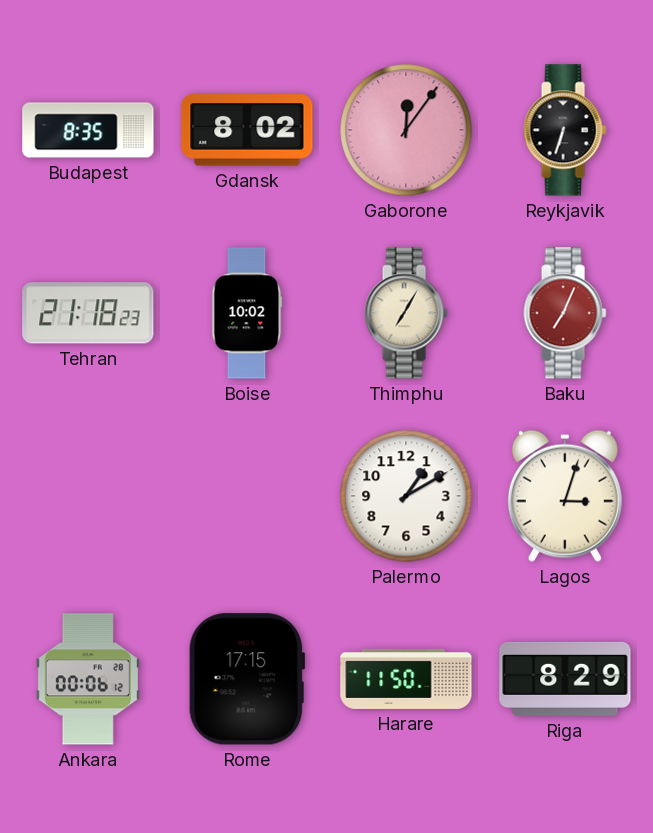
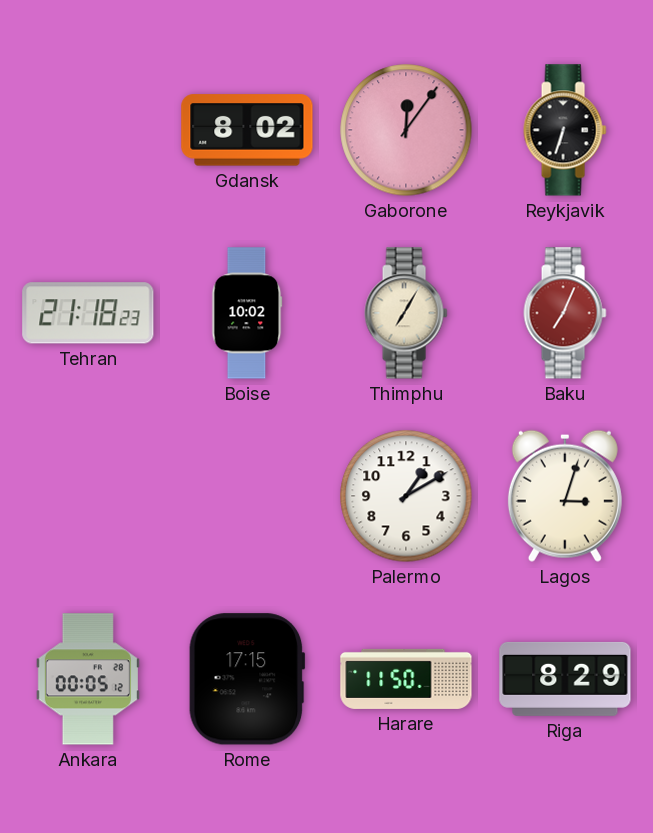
Budapest: 8:35 -> none (88, 130)
Ankara: 00:06 -> 00:05 (88, 679)
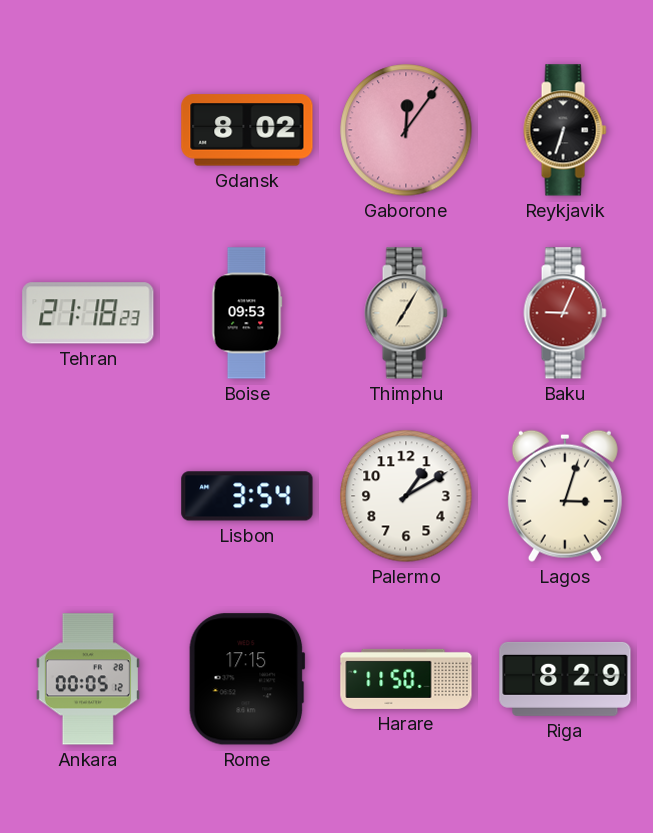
Boise: 10:02 -> 09:53 (247, 313)
Baku: 7:04 -> 9:04 (565, 313)
Lisbon: none -> 3:54 (247, 496)
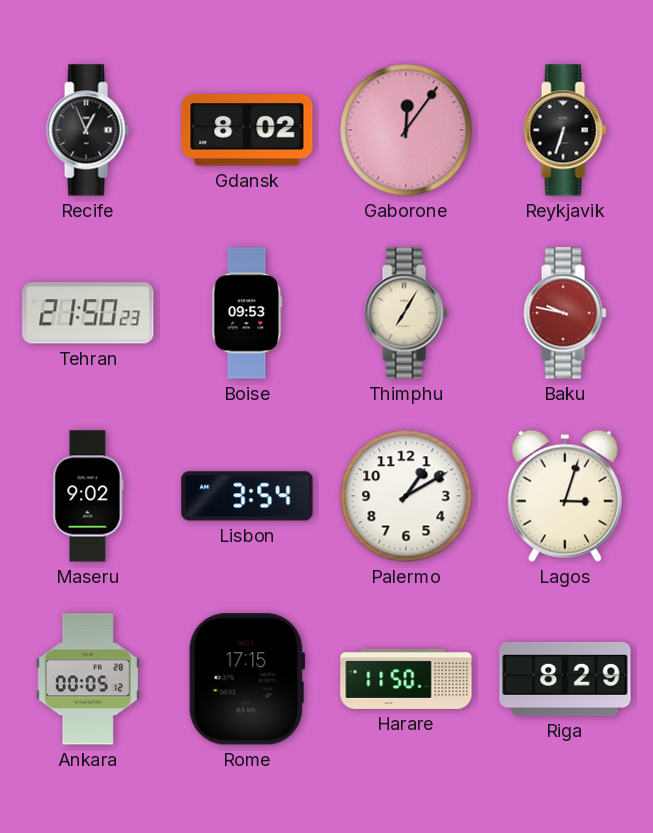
Recife: none -> 12:56 (88, 130)
Tehran: 21:18 -> 21:50 (88, 313)
Baku: 9:04 -> 9:47 (565, 313)
Maseru: none -> 9:02 (88, 496)
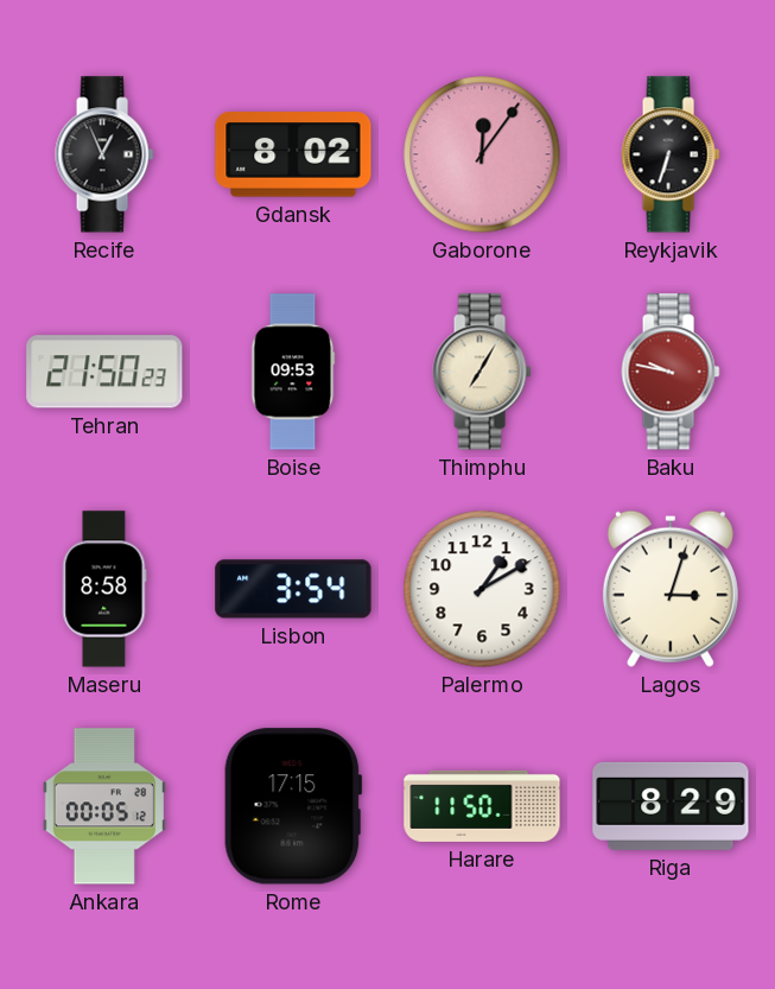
Maseru: 9:02 -> 8:58 (104, 589)
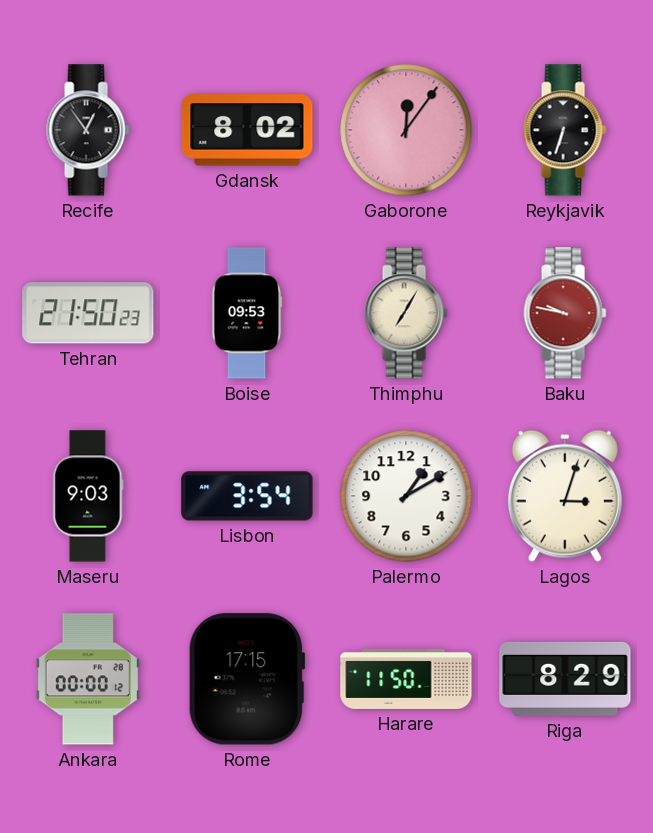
Recife: 12:56 -> 12:54 (88, 130)
Maseru: 8:58 -> 9:03 (88, 496)
Ankara: 00:05 -> 00:00 (88, 679)
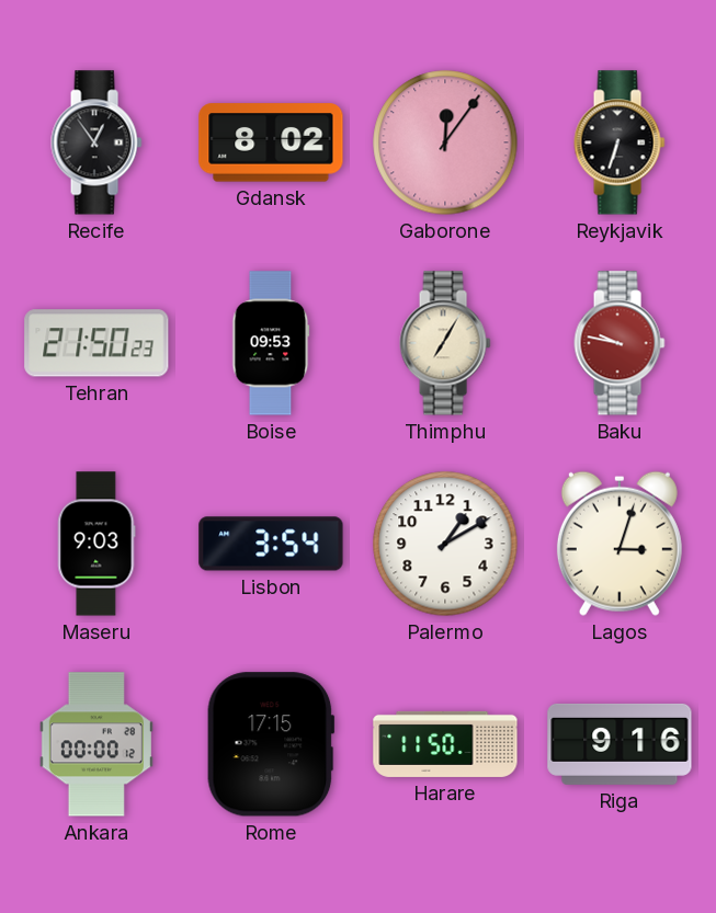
Riga: 8:29 -> 9:16 (620, 744)
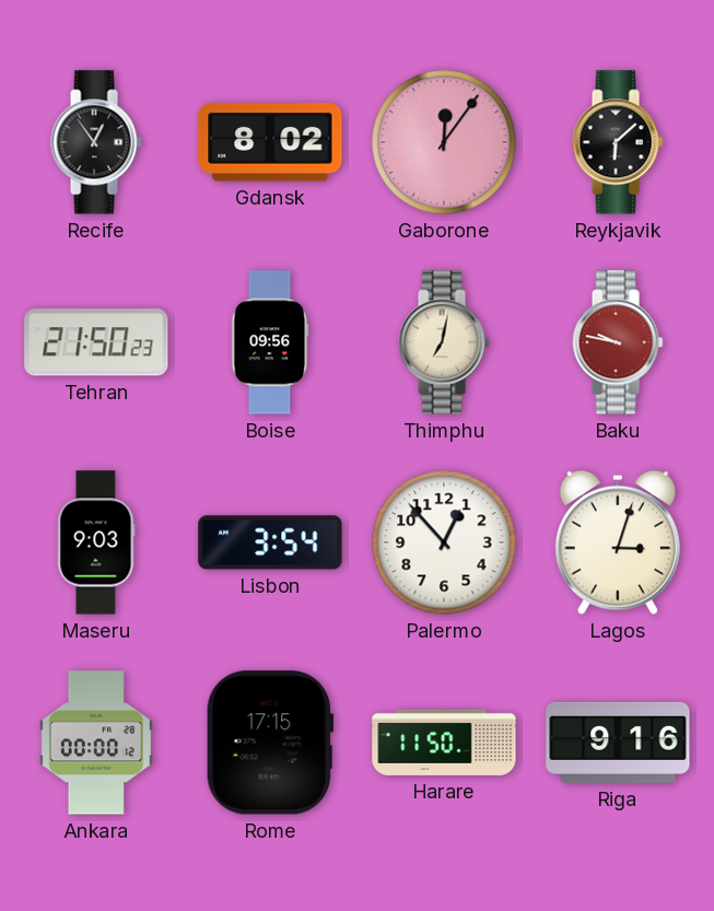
Reykjavik: 6:33 -> 6:08 (618, 142)
Boise: 09:53 -> 09:56 (270, 342)
Thimphu: 7:05 -> 7:02 (444, 342)
Palermo: 1:10 -> 12:53 (444, 542)
